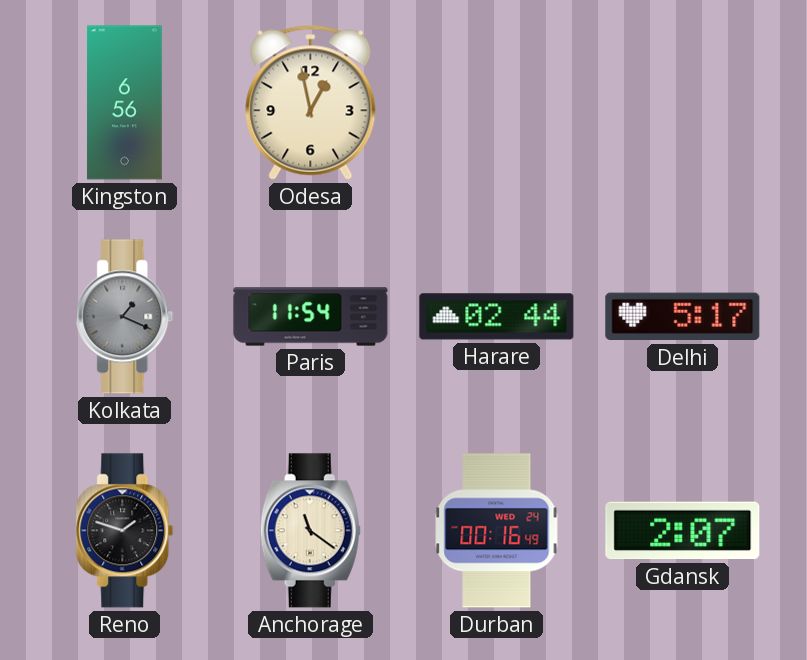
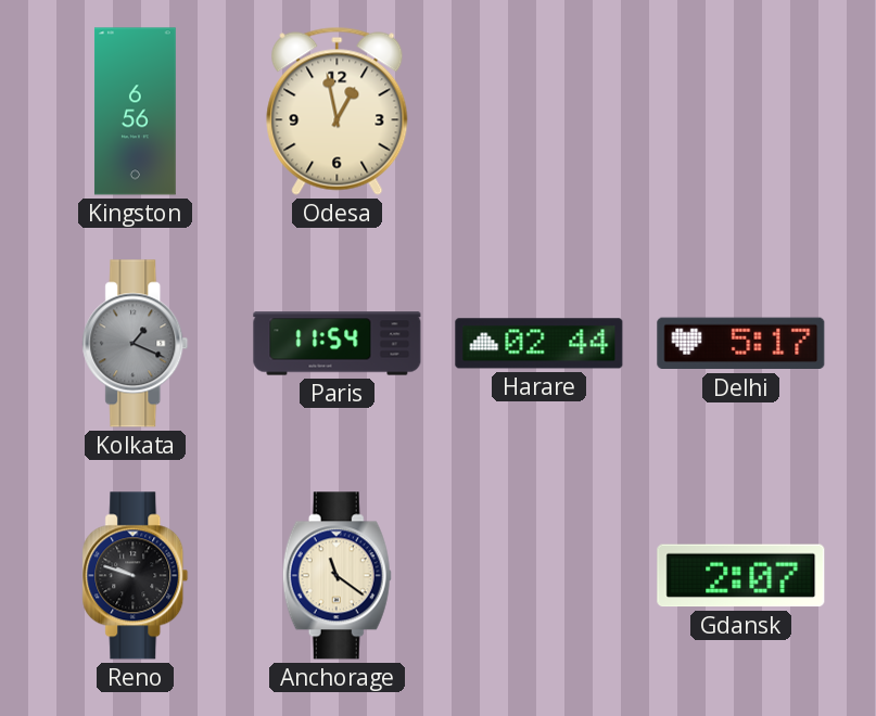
Reno: 1:48 -> 9:48 (136, 576)
Durban: 00:16 -> none (497, 531)
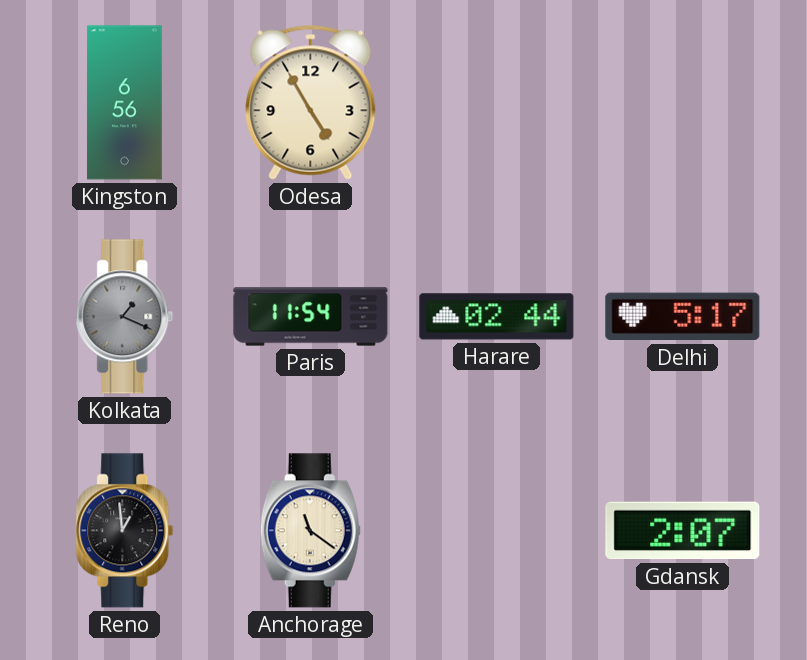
Odesa: 12:58 -> 4:55 (311, 102)
Reno: 9:48 -> 12:59 (125, 531)
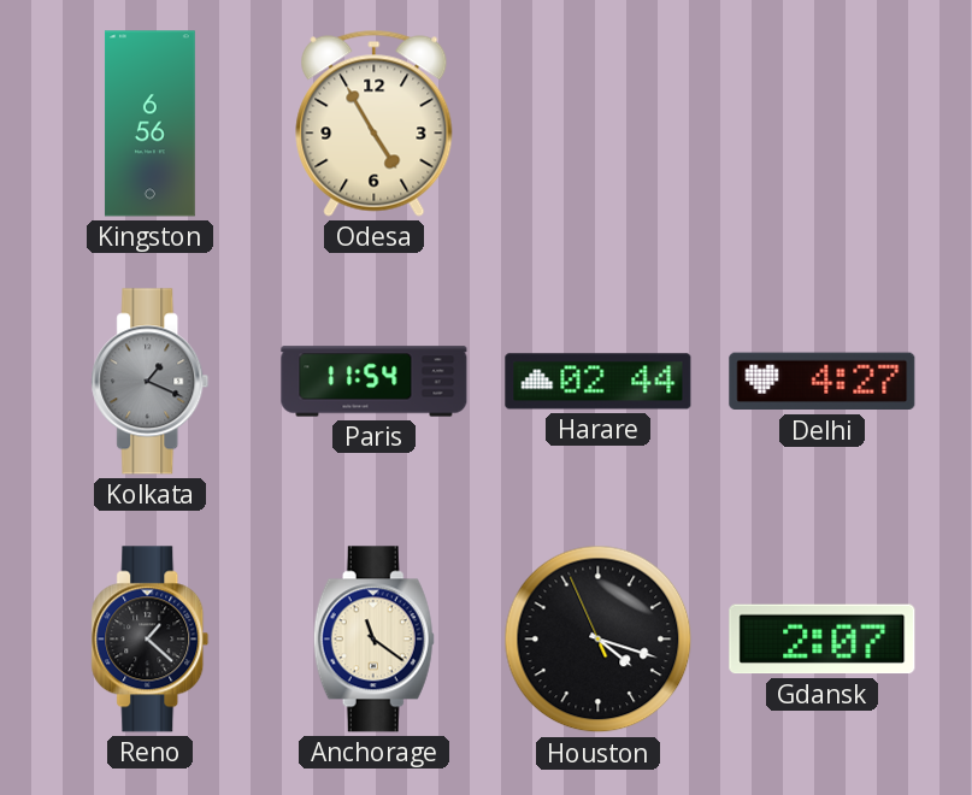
Delhi: 5:17 -> 4:27 (823, 382)
Reno: 12:59 -> 1:22 (151, 640)
Houston: none -> 4:17 (599, 640)
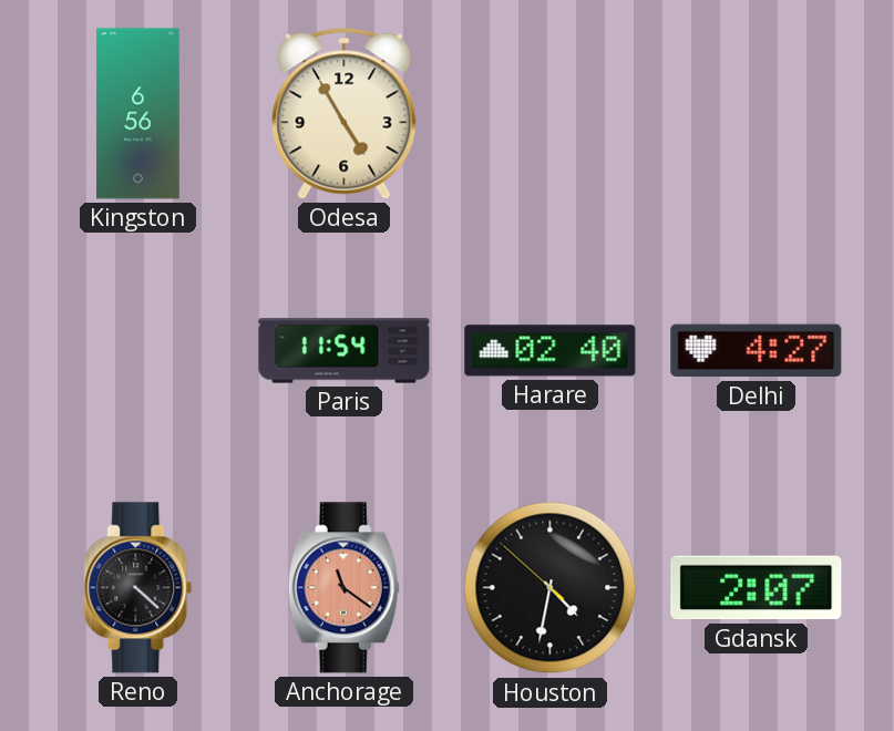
Kolkata: 1:19 -> none (151, 382)
Harare: 02:44 -> 02:40 (551, 351)
Reno: 1:22 -> 4:22 (138, 588)
Anchorage dial: cream -> salmon (343, 588)
Houston: 4:17 -> 4:31 (551, 588)
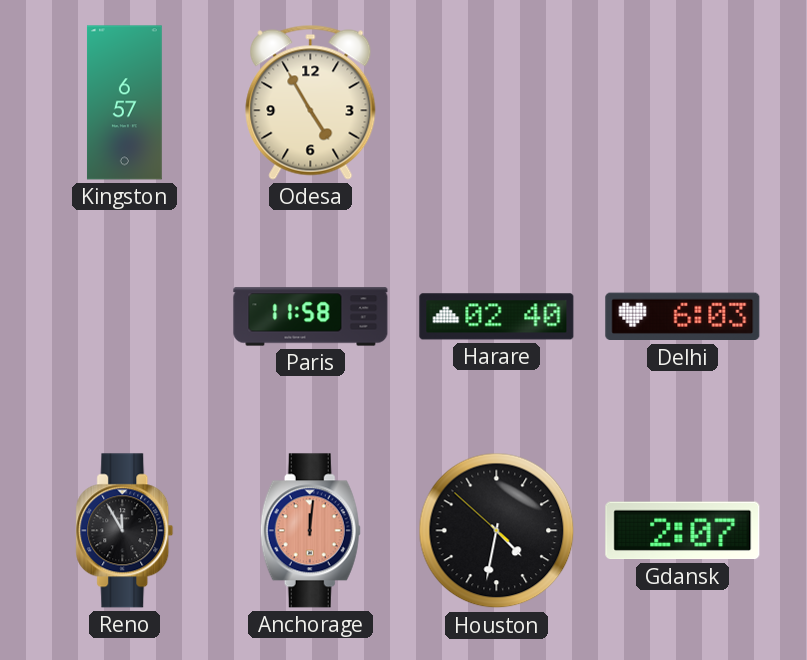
Kingston: 6:56 -> 6:57 (125, 103)
Paris: 11:54 -> 11:58 (311, 317)
Delhi: 4:27 -> 6:03 (683, 317)
Reno: 4:22 -> 11:55 (125, 531)
Anchorage: 11:21 -> 12:01 (310, 531)
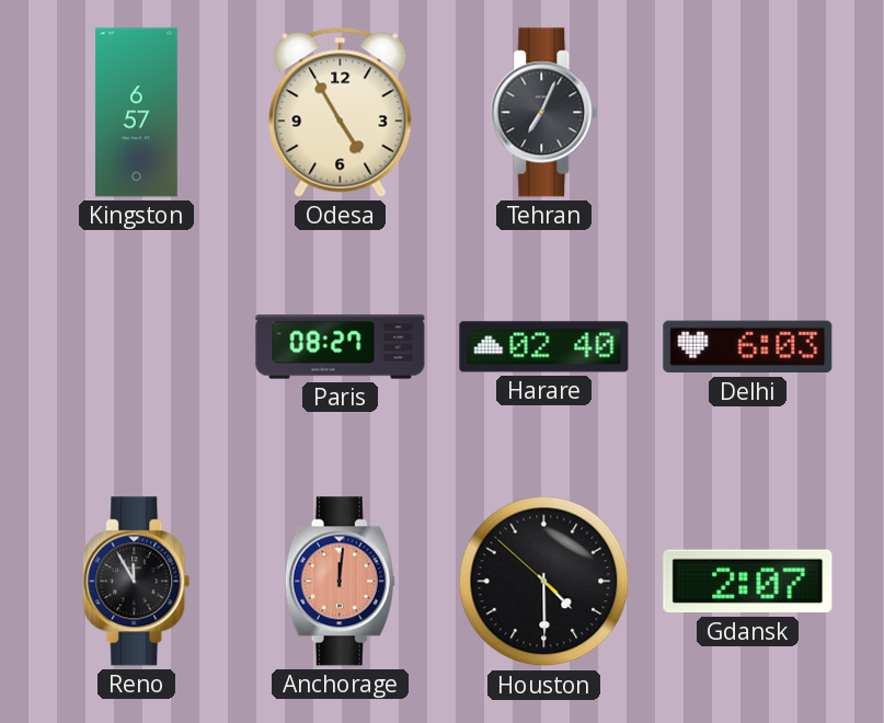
Tehran: none -> 7:04 (544, 113)
Paris: 11:58 -> 08:27 (341, 347)
Houston: 4:31 -> 4:29 (544, 582)
